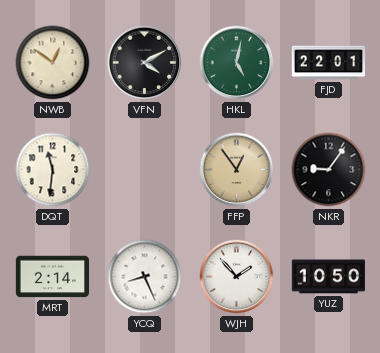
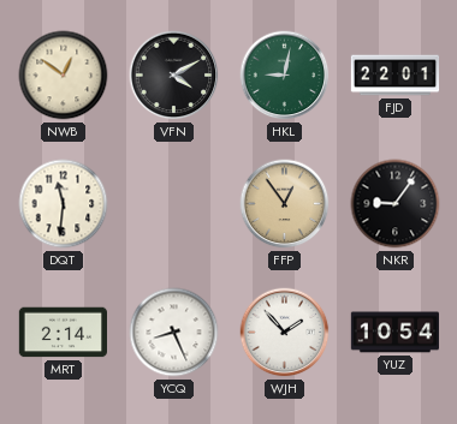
HKL: 5:02 -> 9:02 (285, 76)
YUZ: 10:50 -> 10:54 (394, 333)
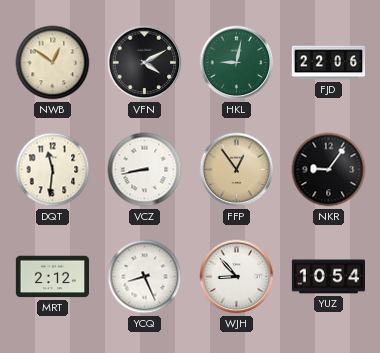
FJD: 22:01 -> 22:06 (329, 63)
VCZ: none -> 8:43 (145, 170)
MRT: 2:14 -> 2:12 (52, 277)
WJH: 1:53 -> 8:53 (237, 277)
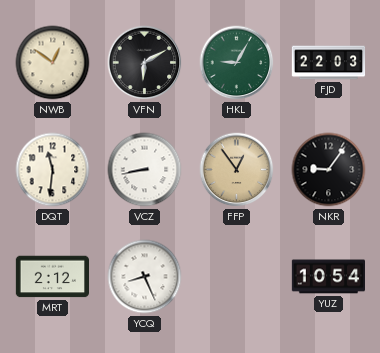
VFN: 4:10 -> 6:10 (145, 63)
HKL: 9:02 -> 9:05 (237, 63)
FJD: 22:06 -> 22:03 (329, 63)
WJH: 8:53 -> none (237, 277)
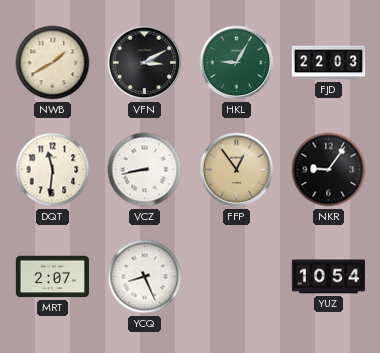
NWB: 12:51 -> 1:40 (53, 63)
VFN: 6:10 -> 3:10 (145, 63)
MRT: 2:12 -> 2:07 (52, 277)
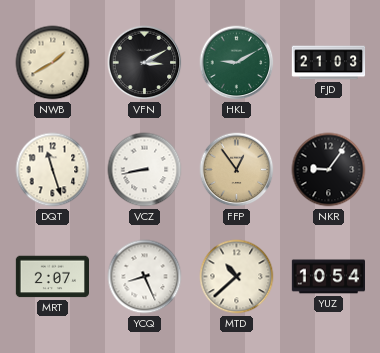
HKL: 9:05 -> 9:10 (237, 63)
FJD: 22:03 -> 21:03 (329, 63)
DQT: 11:31 -> 11:27 (53, 170)
MTD: none -> 10:38 (237, 277)
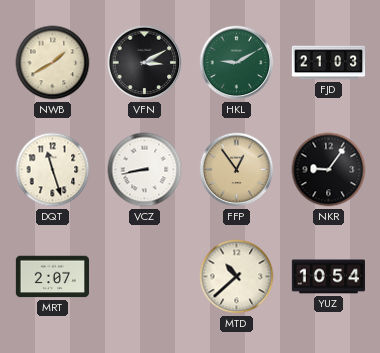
YCQ: 8:26 -> none (145, 277)
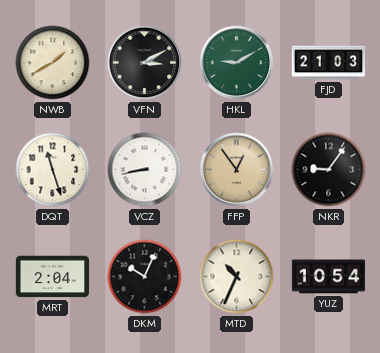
MRT: 2:07 -> 2:04 (52, 277)
DKM: none -> 10:04 (145, 277)
MTD: 10:38 -> 10:34 (237, 277)
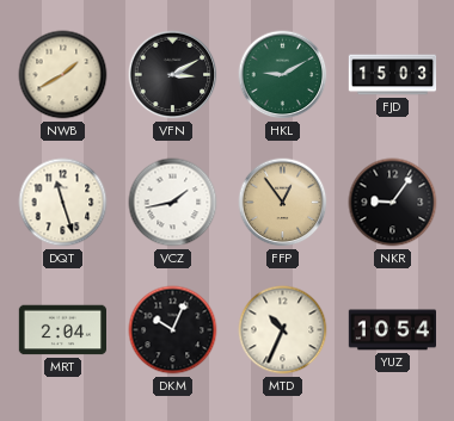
FJD: 21:03 -> 15:03 (393, 75)
VCZ: 8:43 -> 1:43 (173, 203)
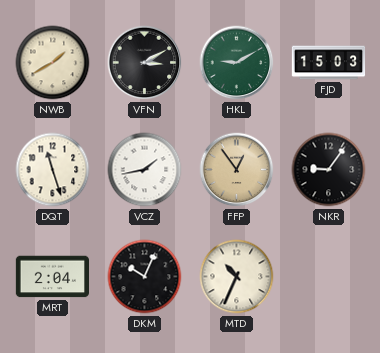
YUZ: 10:54 -> none (392, 330)
